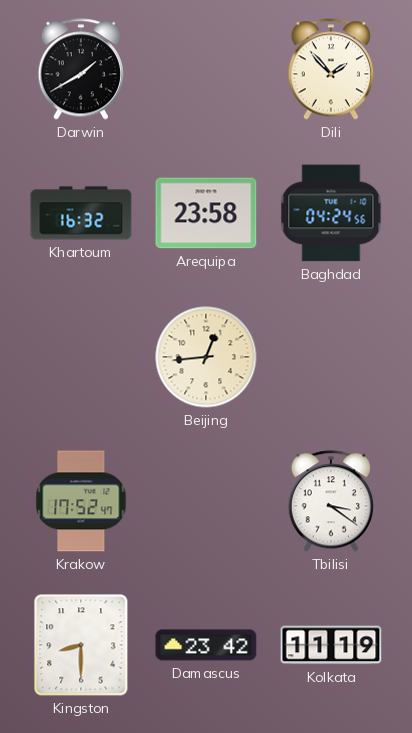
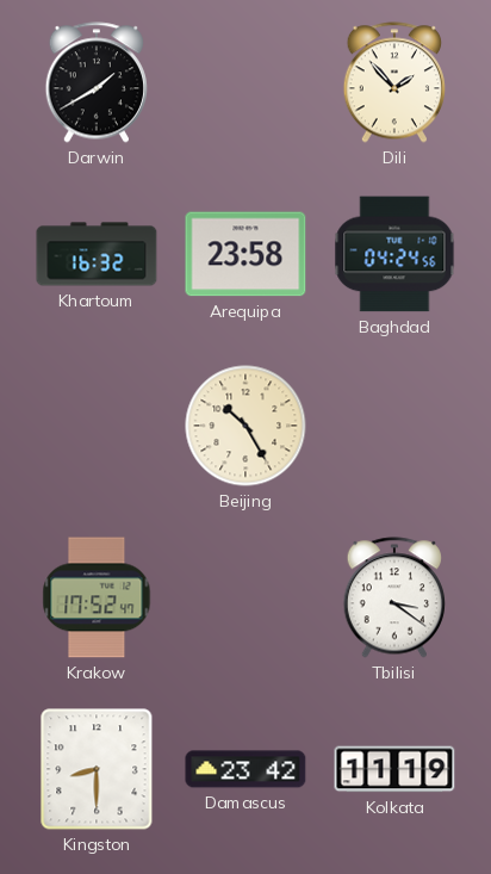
Beijing: 12:44 -> 10:25 (245, 426)
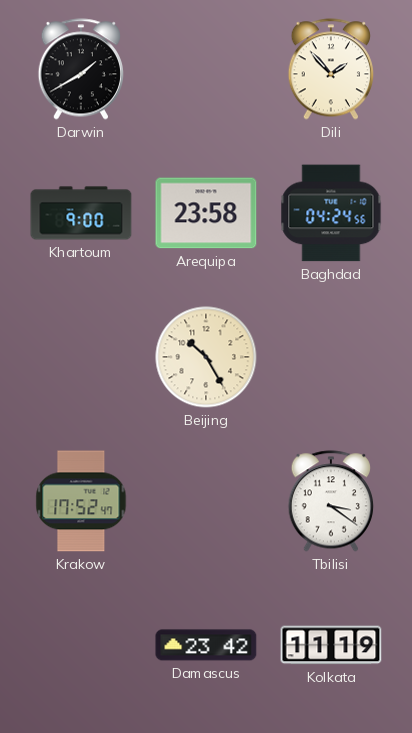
Khartoum: 16:32 -> 9:00 (81, 213)
Kingston: 8:30 -> none (97, 769)
